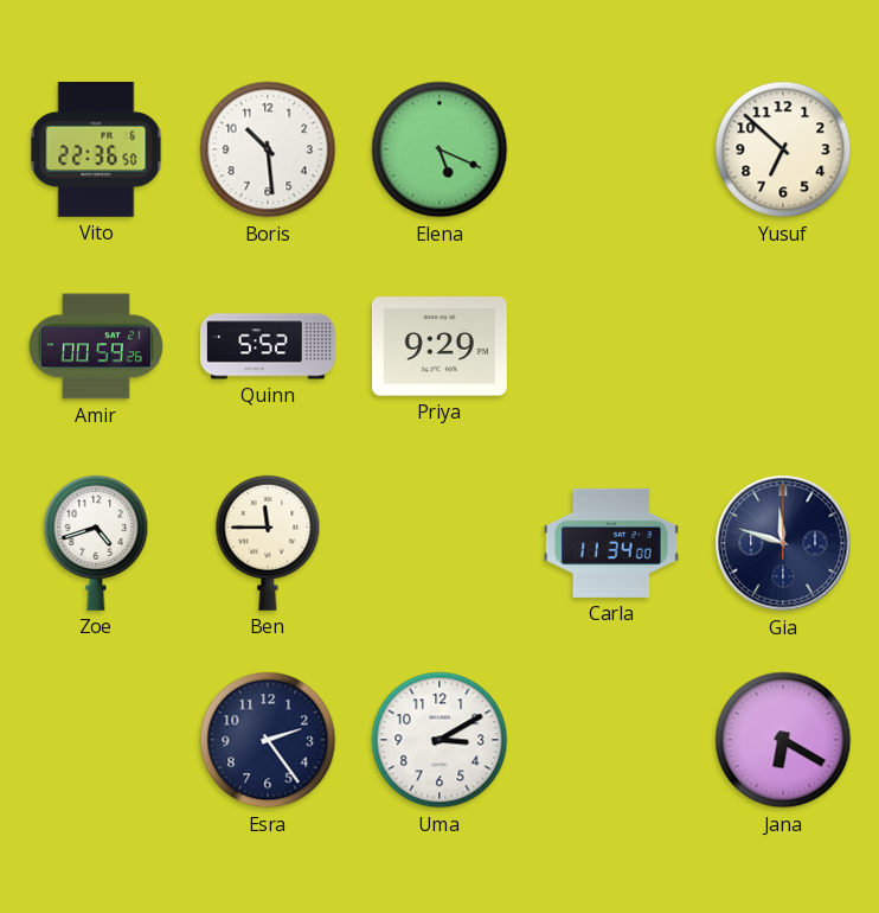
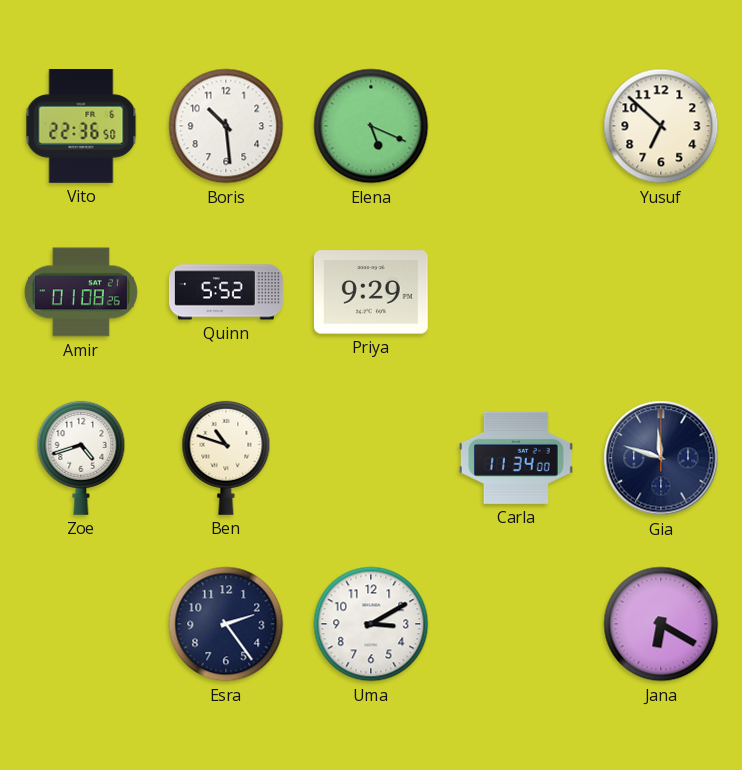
Amir: 00:59 -> 01:08 (81, 292)
Ben: 11:45 -> 10:48 (226, 458)
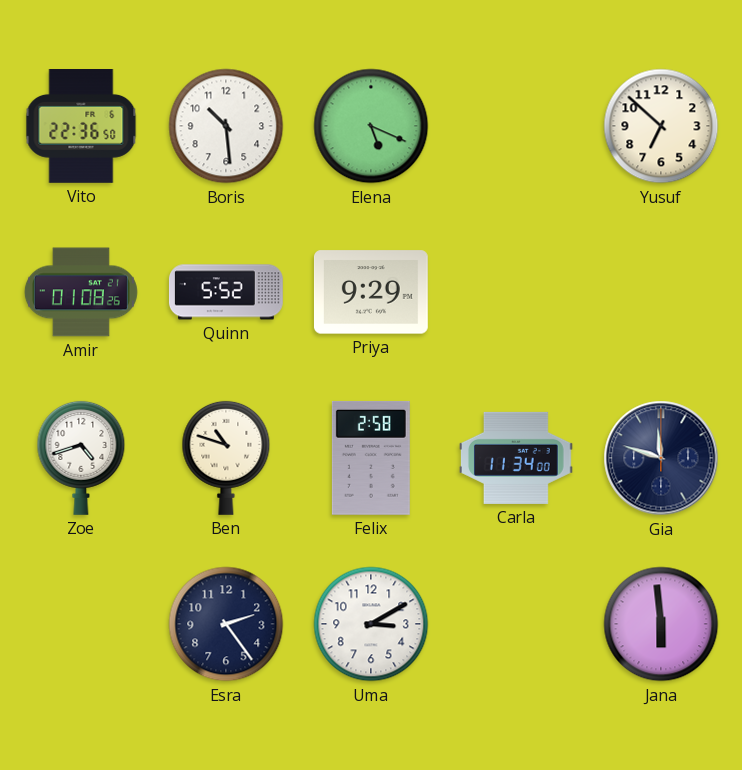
Felix: none -> 2:58 (371, 458)
Jana: 6:20 -> 5:59 (661, 624)
